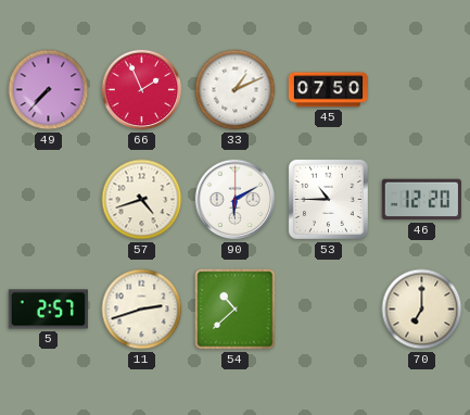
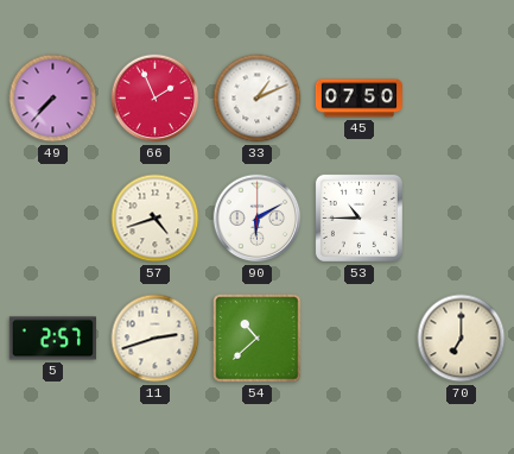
46: 12:20 -> none (421, 200)
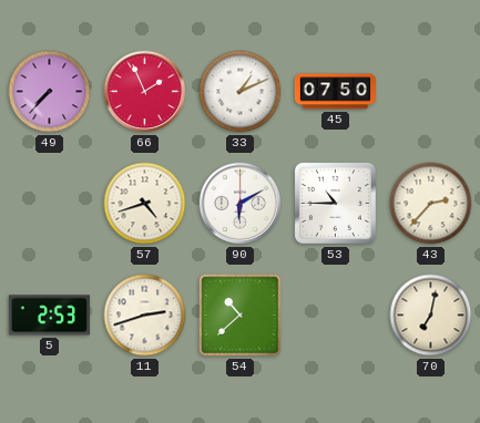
43: none -> 2:37 (431, 204)
5: 2:57 -> 2:53 (49, 316)
70: 7:00 -> 7:02 (431, 316)
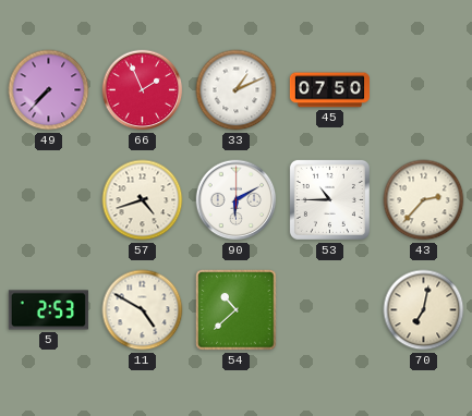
11: 2:42 -> 4:50 (143, 310)
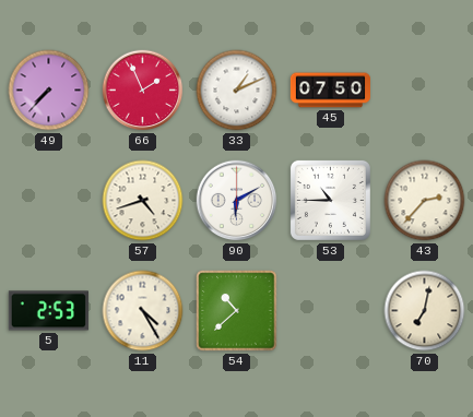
11: 4:50 -> 4:25 (143, 311)
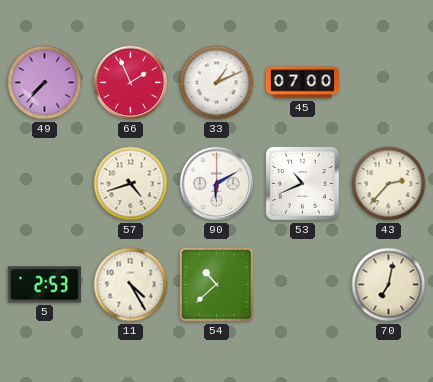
45: 07:50 -> 07:00 (302, 83)
53: 10:45 -> 10:41 (302, 183)
